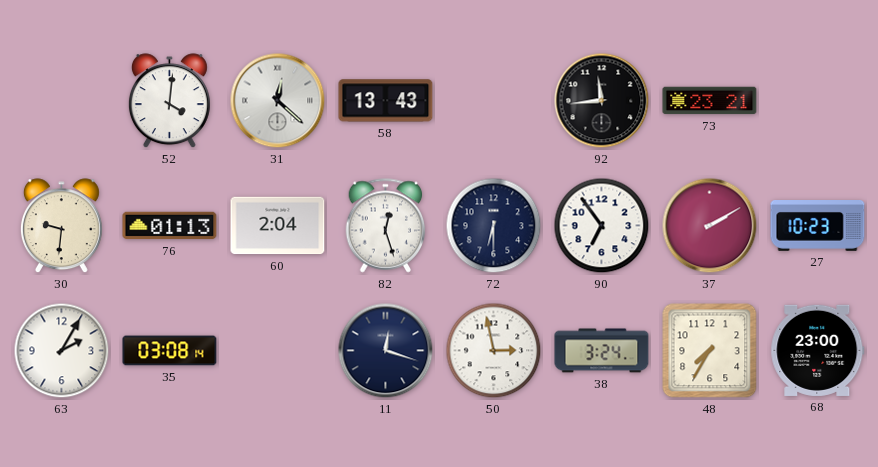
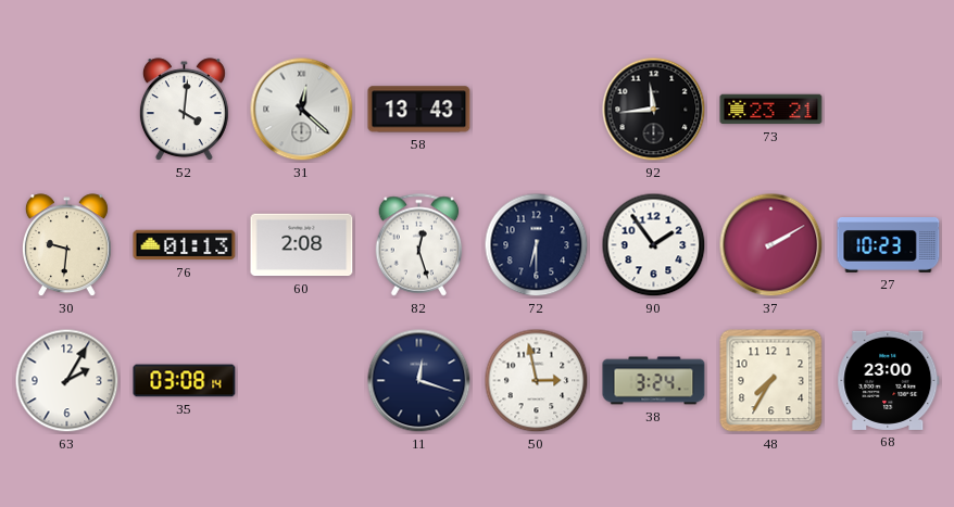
60: 2:04 -> 2:08 (302, 245)
90: 6:54 -> 1:54 (654, 245)
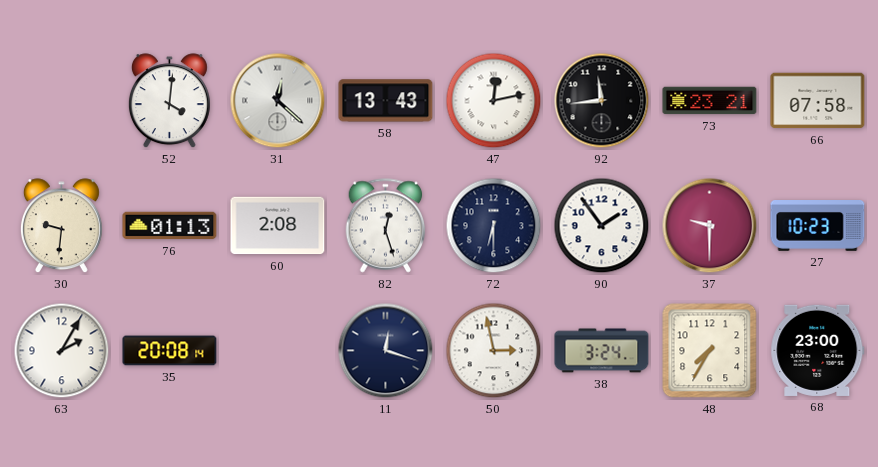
47: none -> 12:13 (494, 101)
66: none -> 07:58 (818, 101)
37: 2:10 -> 9:30 (710, 226)
35: 03:08 -> 20:08 (170, 351)
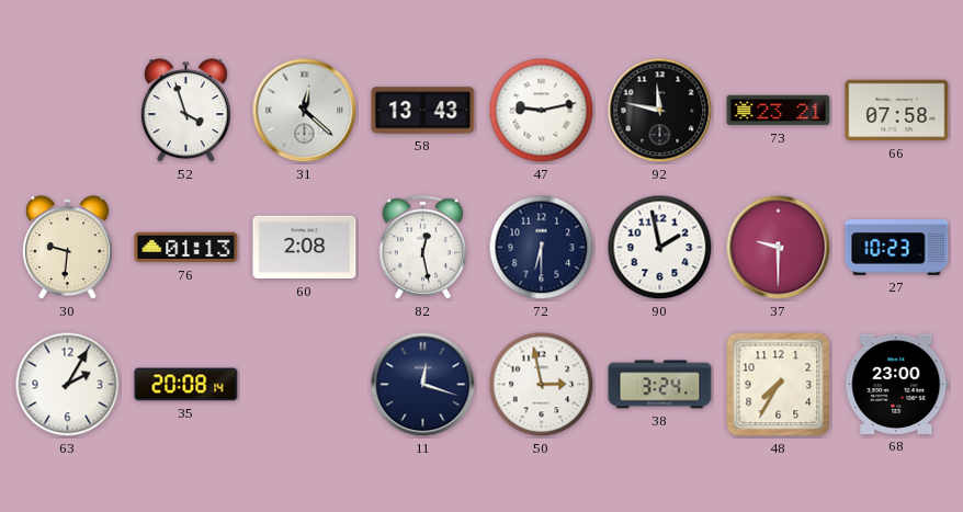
52: 4:01 -> 3:57 (185, 111)
47: 12:13 -> 9:13 (542, 111)
92: 11:44 -> 11:47 (660, 111)
82: 12:27 -> 12:28 (423, 248)
90: 1:54 -> 1:58 (660, 248)
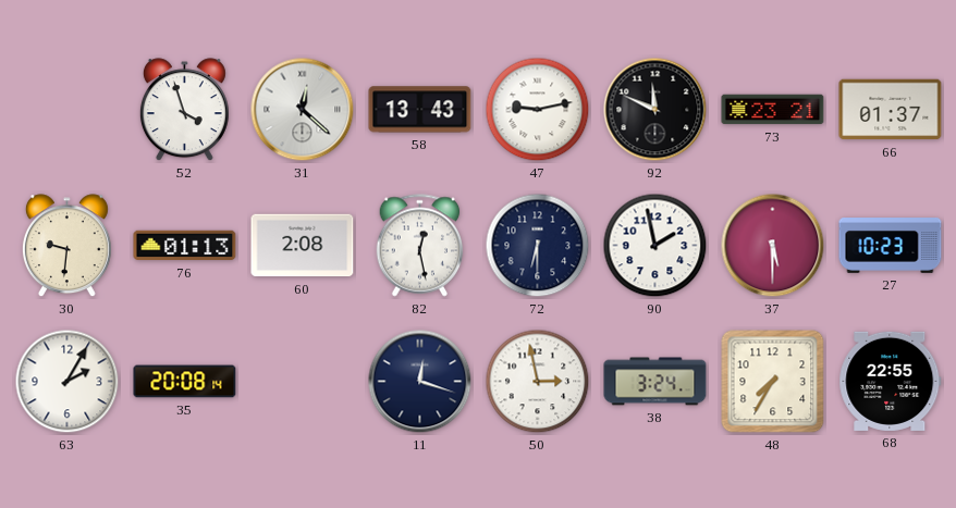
92: 11:47 -> 11:49 (655, 110)
66: 07:58 -> 01:37 (891, 110)
37: 9:30 -> 5:30 (773, 246)
68: 23:00 -> 22:55 (891, 381)
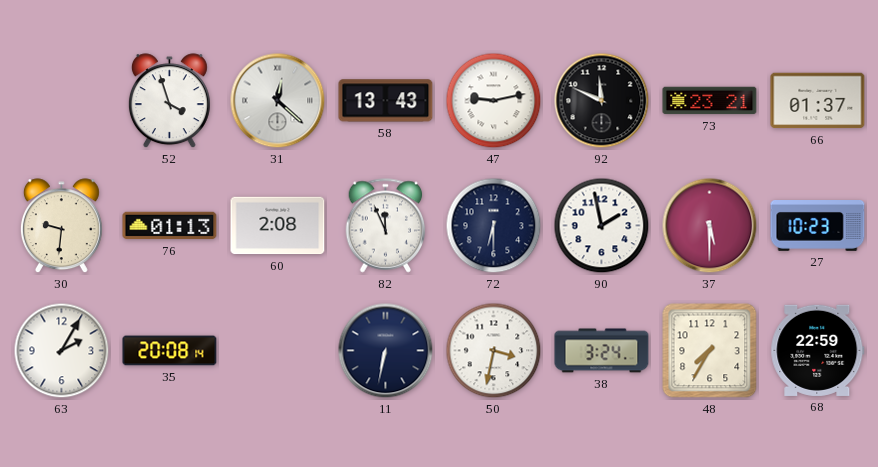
82: 12:28 -> 11:56 (386, 226)
11: 12:18 -> 6:32 (386, 351)
50: 2:58 -> 3:32 (494, 351)
68: 22:55 -> 22:59 (818, 350)
